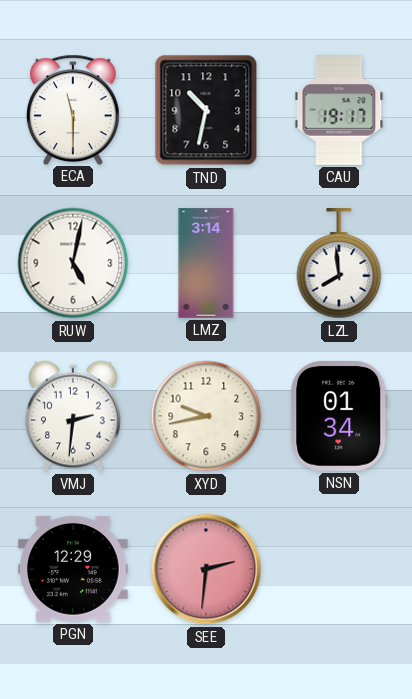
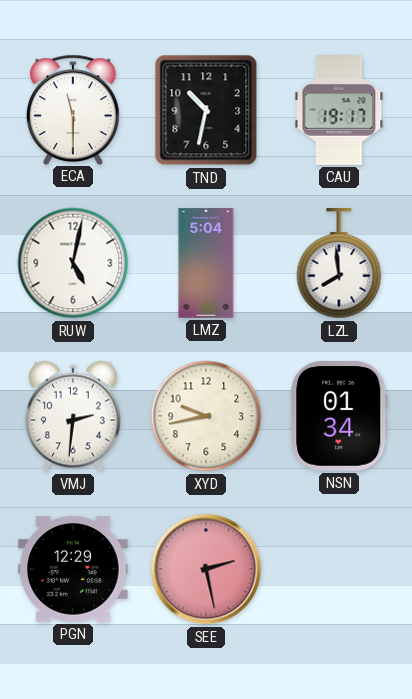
LMZ: 3:14 -> 5:04 (206, 263)
SEE: 2:31 -> 2:28 (206, 569)
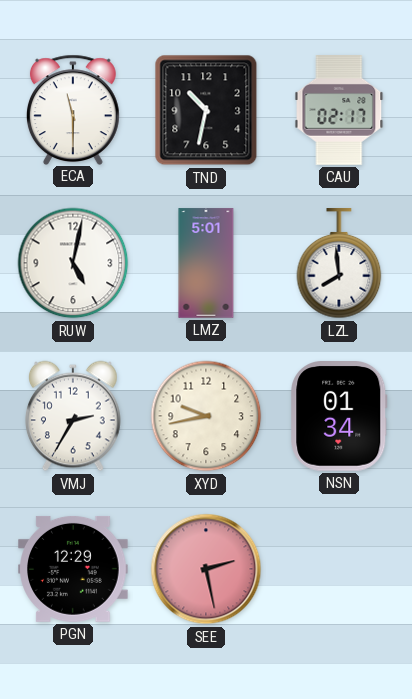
CAU: 19:17 -> 02:17 (339, 110)
LMZ: 5:04 -> 5:01 (206, 263)
VMJ: 2:31 -> 2:35 (73, 416)
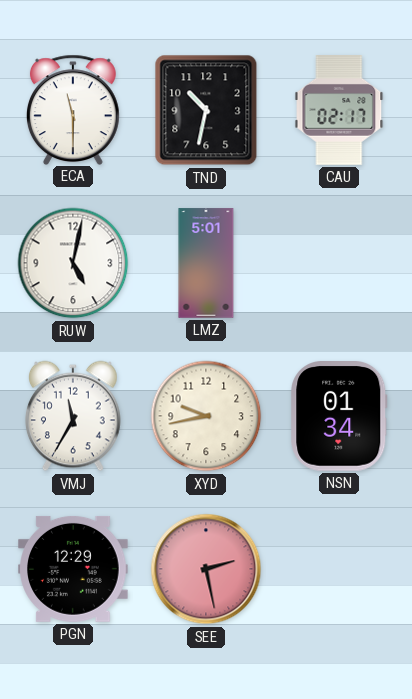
LZL: 7:59 -> none (339, 264)
VMJ: 2:35 -> 11:35 (73, 416)
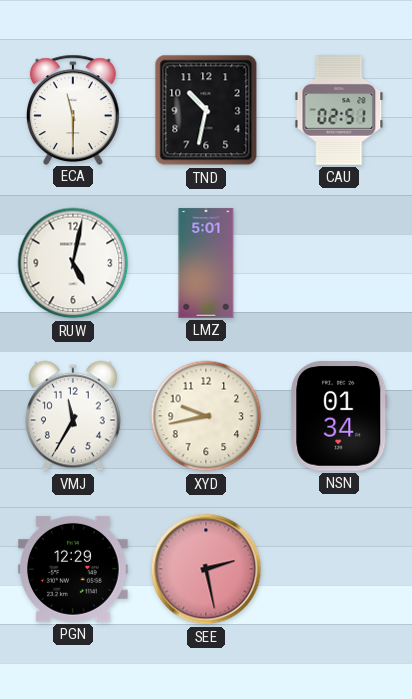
CAU: 02:17 -> 02:51 (339, 110)
